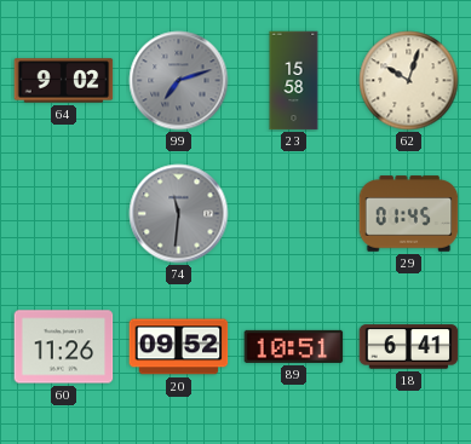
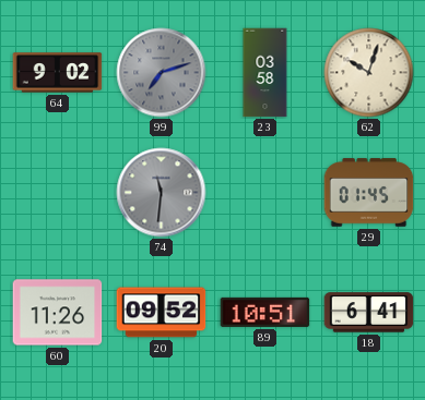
23: 15:58 -> 03:58 (265, 73)
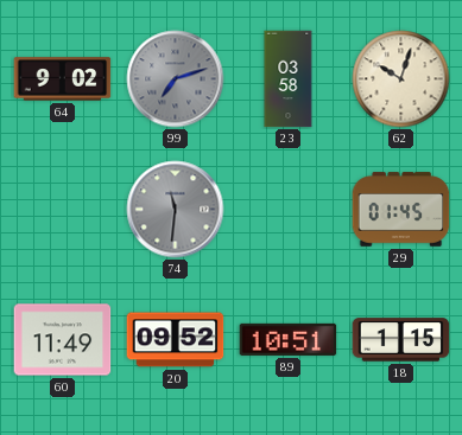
60: 11:26 -> 11:49 (63, 340)
18: 6:41 -> 1:15 (401, 340)
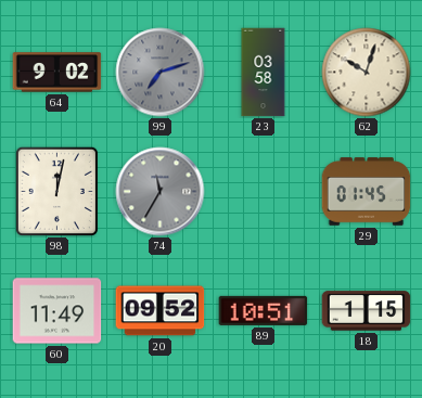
98: none -> 12:02 (56, 191)
74: 11:31 -> 11:35 (161, 192)
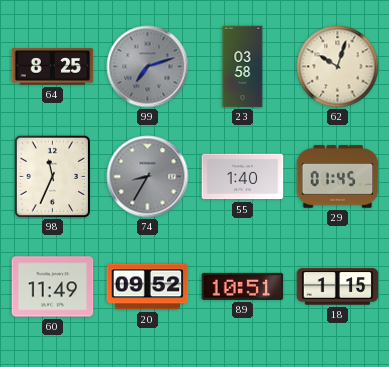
64: 9:02 -> 8:25 (53, 67)
98: 12:02 -> 11:34 (52, 176)
74: 11:35 -> 8:35 (148, 177)
55: none -> 1:40 (243, 177)
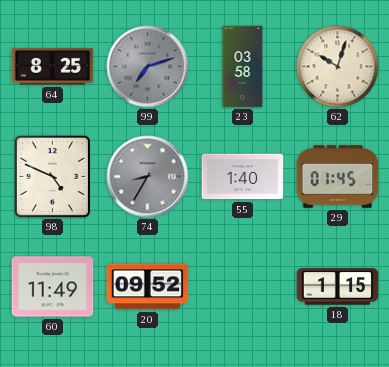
98: 11:34 -> 4:49 (52, 176)
89: 10:51 -> none (243, 286)
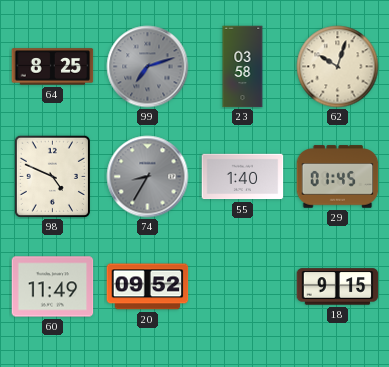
18: 1:15 -> 9:15 (338, 287)
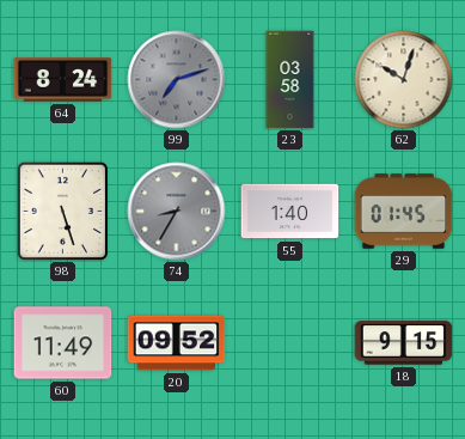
64: 8:25 -> 8:24 (63, 80)
98: 4:49 -> 5:27 (62, 211)
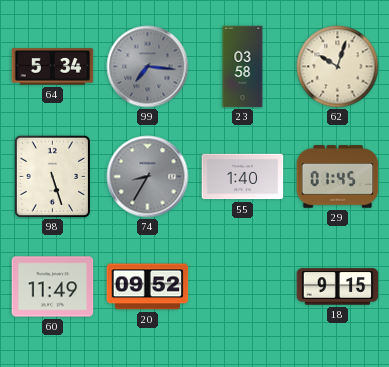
64: 8:24 -> 5:34 (53, 67)
99: 7:12 -> 7:16 (148, 67)
